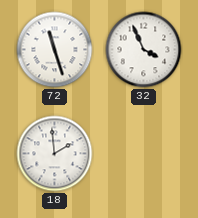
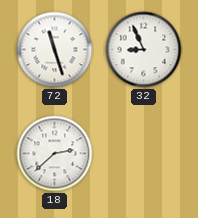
32: 3:56 -> 8:56 (144, 50)
18: 1:59 -> 2:38 (55, 154)
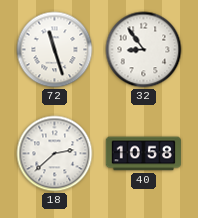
32: 8:56 -> 8:54 (144, 50)
40: none -> 10:58 (143, 154)
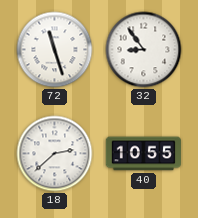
40: 10:58 -> 10:55 (143, 154)
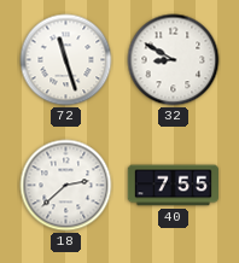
32: 8:54 -> 8:50 (174, 60)
40: 10:55 -> 7:55 (173, 186)
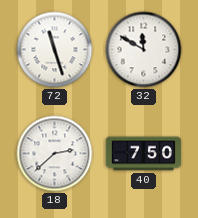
32: 8:50 -> 11:50 (144, 50)
40: 7:55 -> 7:50 (143, 154)
